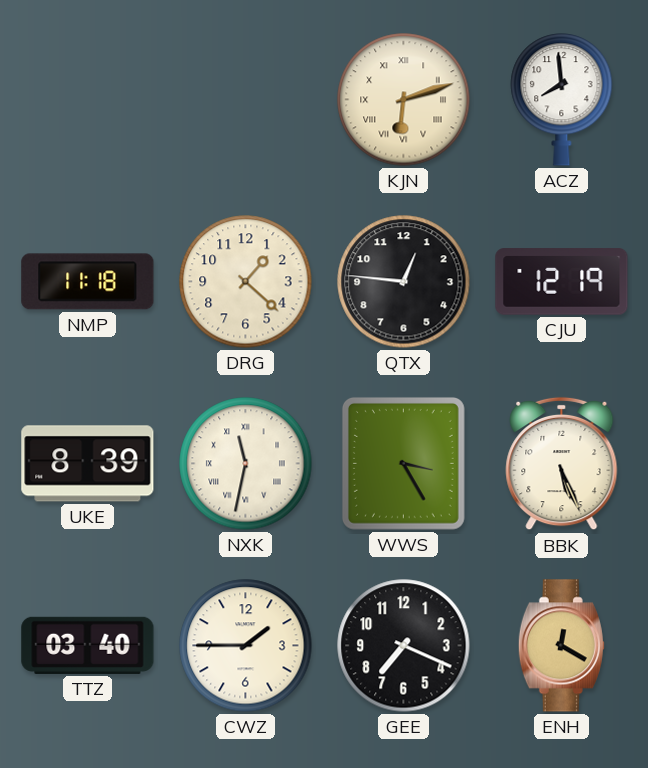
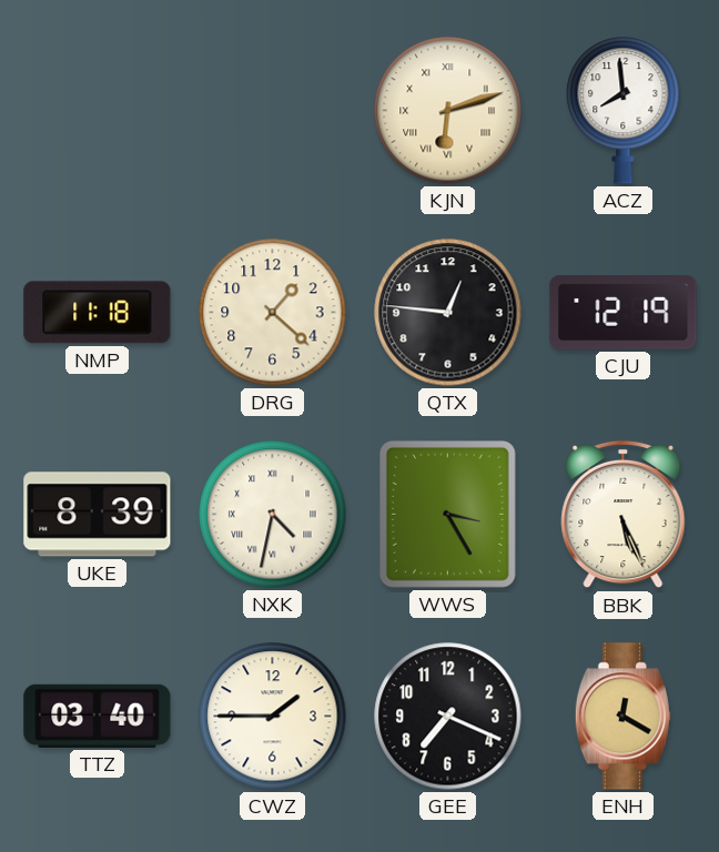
NXK: 11:32 -> 4:32 (273, 515)
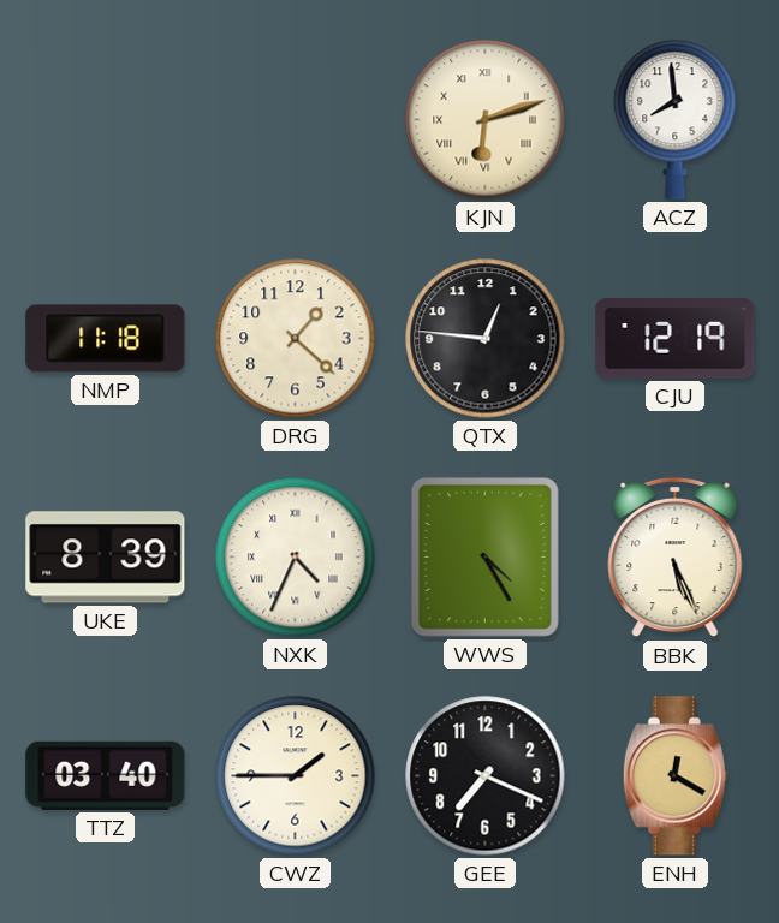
NXK: 4:32 -> 4:34 (296, 558)
WWS: 3:25 -> 4:25 (484, 556)
